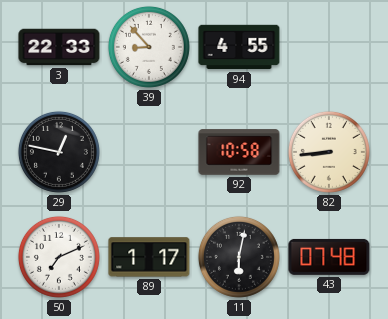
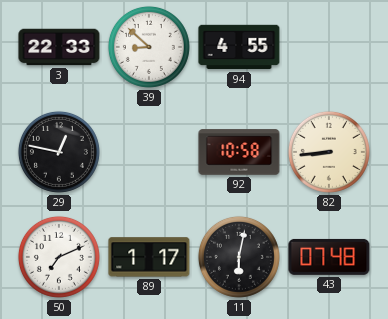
39: 8:53 -> 8:52 (149, 47)
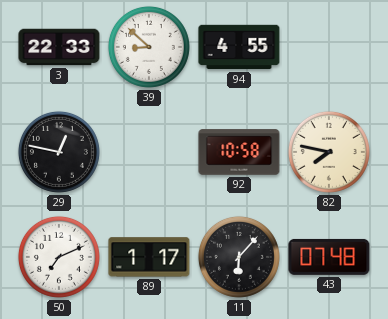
82: 8:44 -> 7:47 (329, 152)
11: 6:02 -> 6:07 (239, 257)
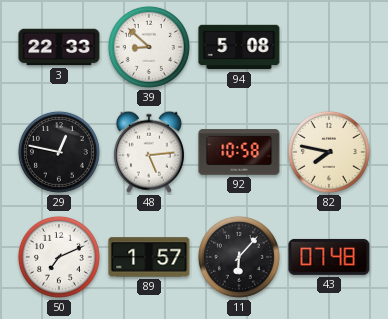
94: 4:55 -> 5:08 (239, 47)
48: none -> 5:14 (149, 152)
89: 1:17 -> 1:57 (149, 257)
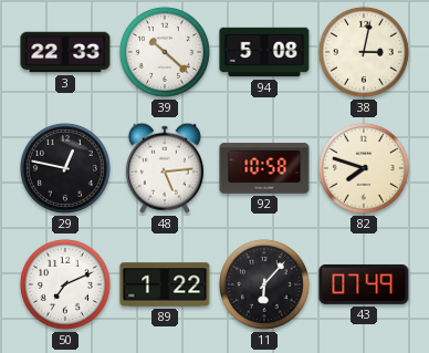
39: 8:52 -> 10:22 (165, 52)
38: none -> 3:02 (364, 52)
82: 7:47 -> 7:48 (364, 168)
89: 1:57 -> 1:22 (165, 284)
43: 07:48 -> 07:49 (364, 284)
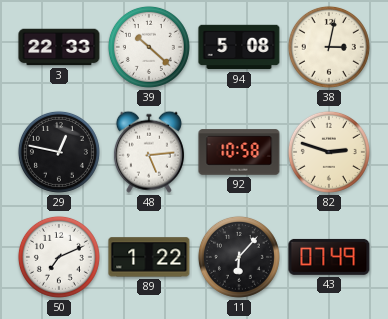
82: 7:48 -> 2:48 (329, 152)
